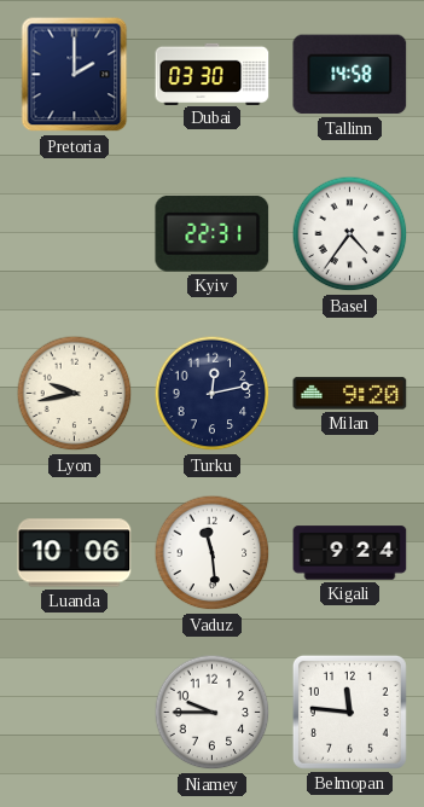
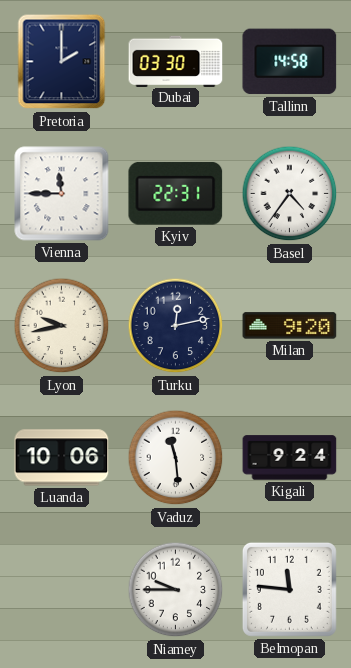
Vienna: none -> 11:45 (62, 194)
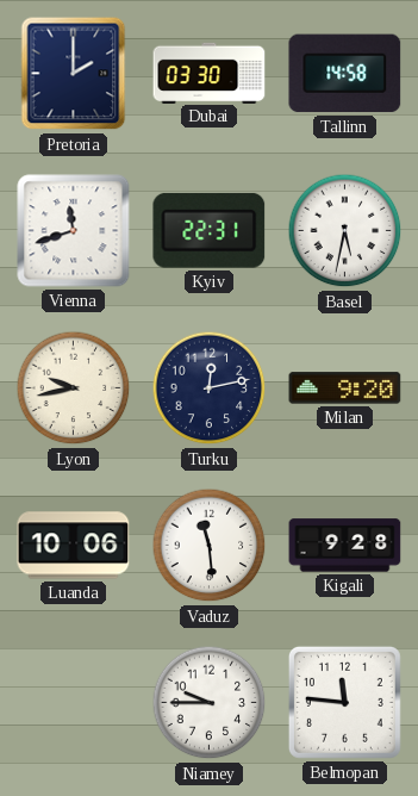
Vienna: 11:45 -> 11:42 (74, 231)
Basel: 4:36 -> 5:32 (345, 231)
Kigali: 9:24 -> 9:28 (345, 546)
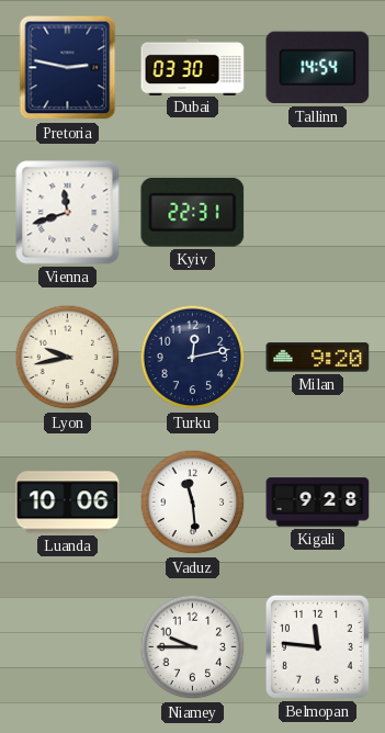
Pretoria: 2:00 -> 2:47 (68, 68)
Tallinn: 14:58 -> 14:54 (318, 68)
Basel: 5:32 -> none (345, 231)
